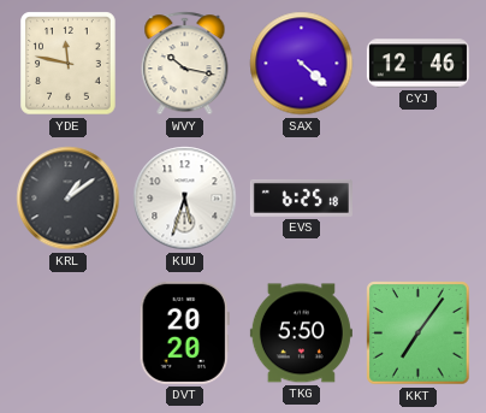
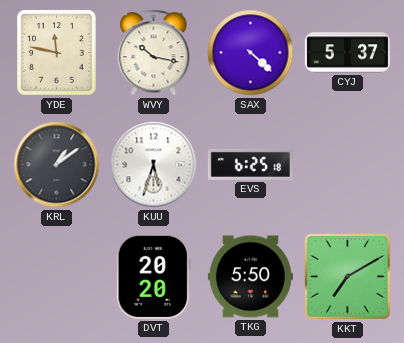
CYJ: 12:46 -> 5:37 (347, 53)
KKT: 7:06 -> 7:10 (348, 277)
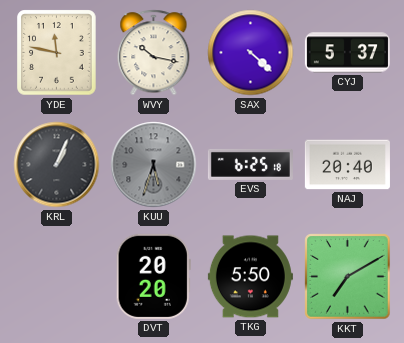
KRL: 1:09 -> 1:04 (57, 165)
KUU dial: white -> grey (154, 165)
NAJ: none -> 20:40 (347, 165)
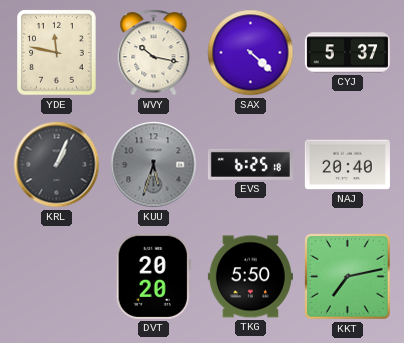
KKT: 7:10 -> 7:13 (348, 277)
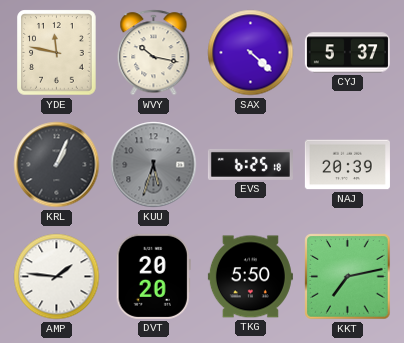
NAJ: 20:40 -> 20:39 (347, 165)
AMP: none -> 1:46 (57, 277)
